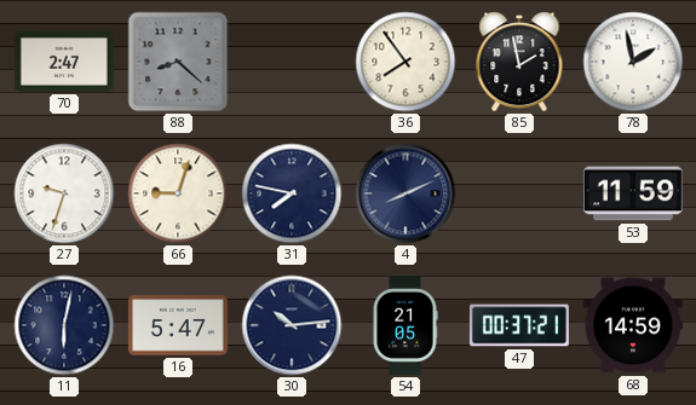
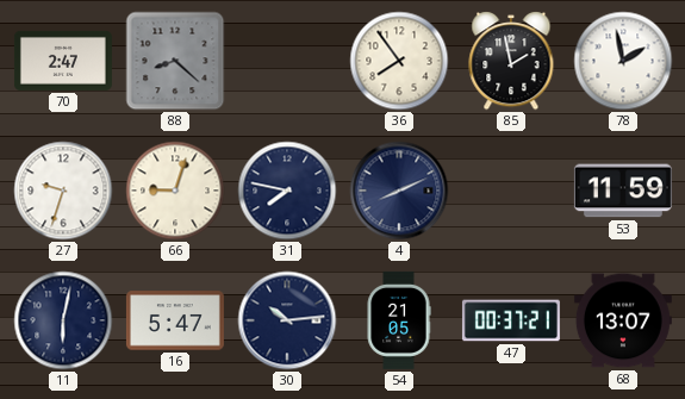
68: 14:59 -> 13:07 (623, 320)
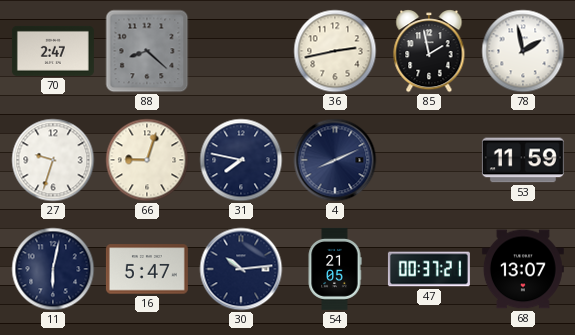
36: 7:54 -> 2:43 (335, 51)
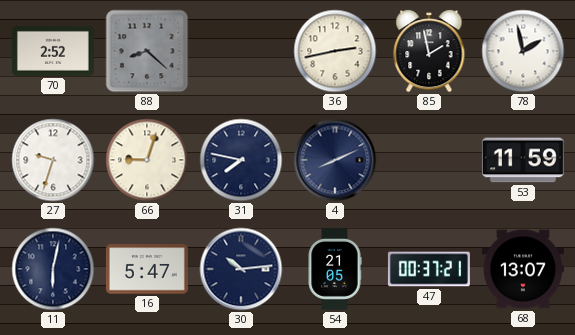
70: 2:47 -> 2:52 (53, 51)
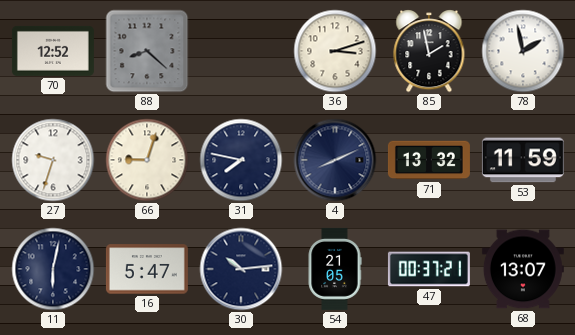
70: 2:52 -> 12:52 (53, 51)
36: 2:43 -> 3:12 (335, 51)
71: none -> 13:32 (429, 160)
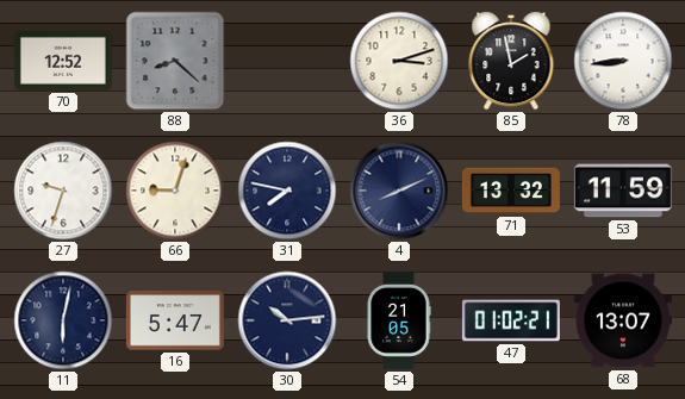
78: 1:58 -> 8:44 (623, 61)
47: 00:37 -> 01:02 (511, 320)
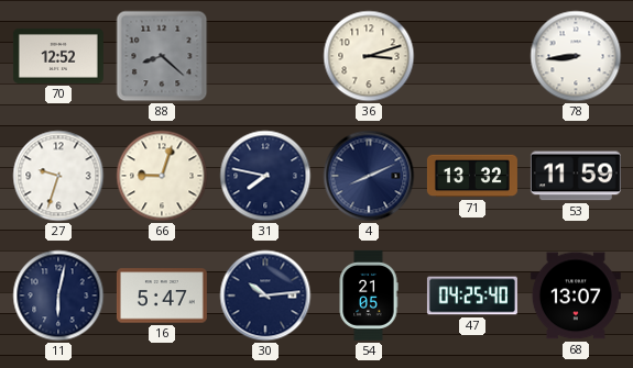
85: 1:58 -> none (511, 61)
47: 01:02 -> 04:25 (472, 295)
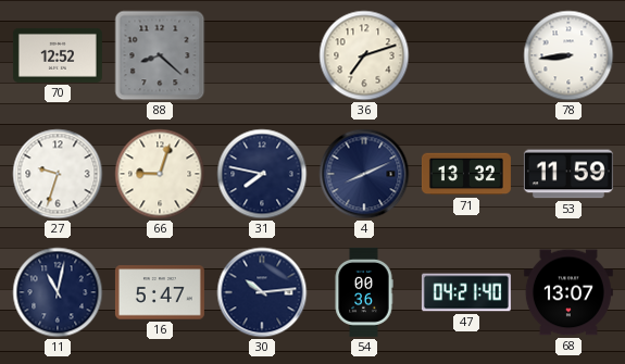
36: 3:12 -> 7:12 (364, 55)
11: 6:02 -> 11:02 (58, 292)
54: 21:05 -> 00:36 (364, 292)
47: 04:25 -> 04:21 (466, 292)
